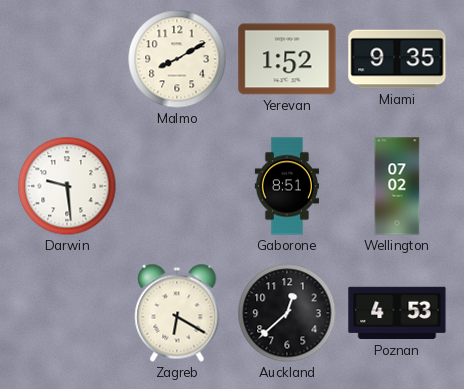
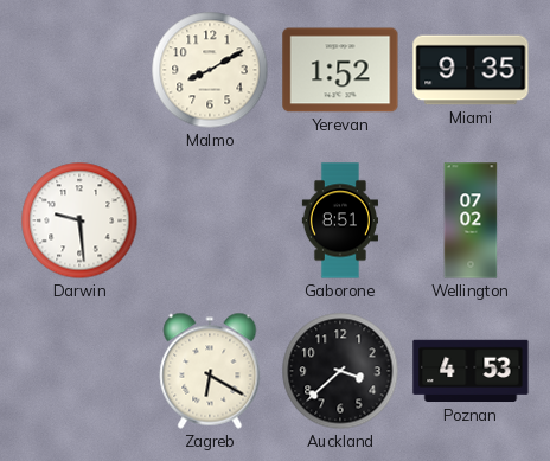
Auckland: 12:38 -> 3:38 (340, 371)
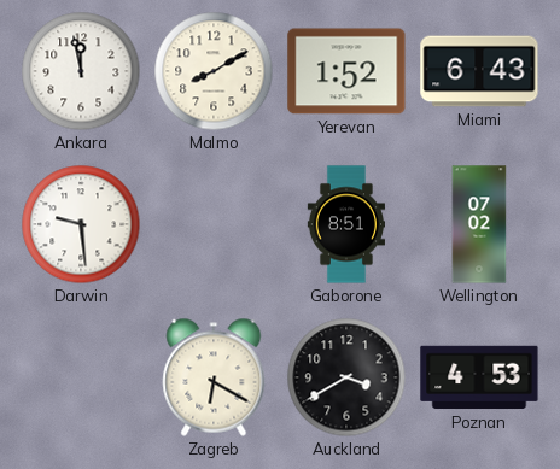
Ankara: none -> 11:58 (81, 71)
Miami: 9:35 -> 6:43 (479, 71)
Auckland: 3:38 -> 3:40 (346, 377)
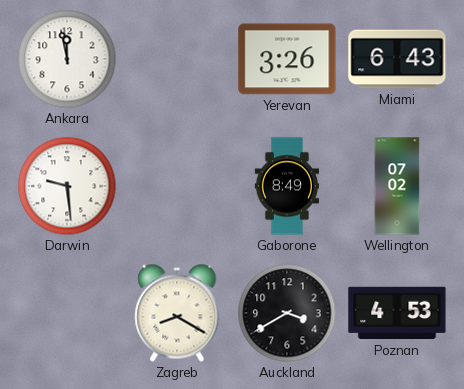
Malmo: 8:10 -> none (214, 71)
Yerevan: 1:52 -> 3:26 (287, 59)
Gaborone: 8:51 -> 8:49 (286, 186)
Zagreb: 6:20 -> 8:20 (177, 313)
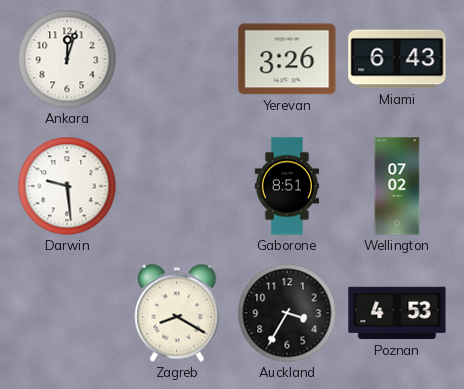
Ankara: 11:58 -> 12:03 (67, 59)
Gaborone: 8:49 -> 8:51 (286, 186)
Auckland: 3:40 -> 3:35 (287, 313)
